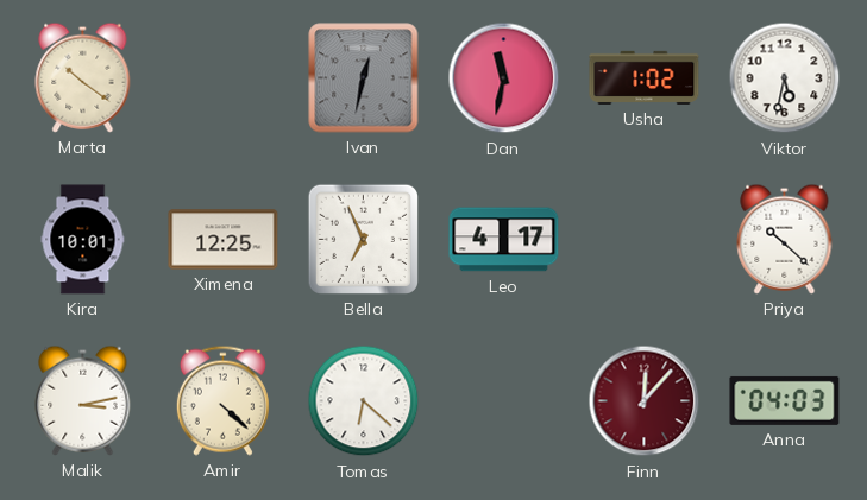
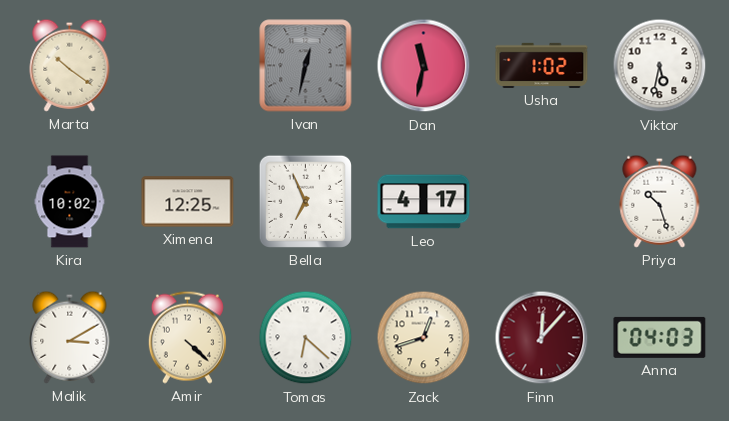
Kira: 10:01 -> 10:02 (70, 202)
Priya: 10:22 -> 10:27 (660, 201)
Malik: 3:13 -> 3:10 (70, 337)
Zack: none -> 12:42 (424, 338)
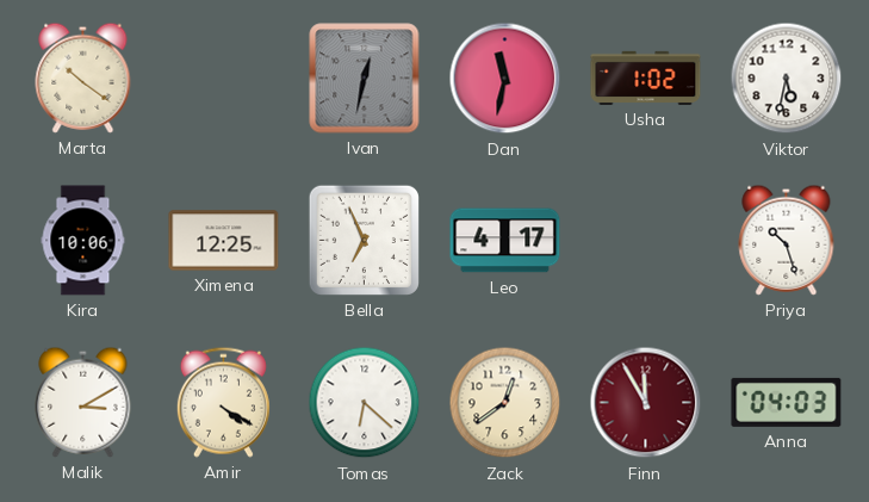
Kira: 10:02 -> 10:06 (83, 241)
Amir: 4:22 -> 4:20 (223, 402)
Zack: 12:42 -> 12:39 (505, 403)
Finn: 12:07 -> 11:55 (646, 403)
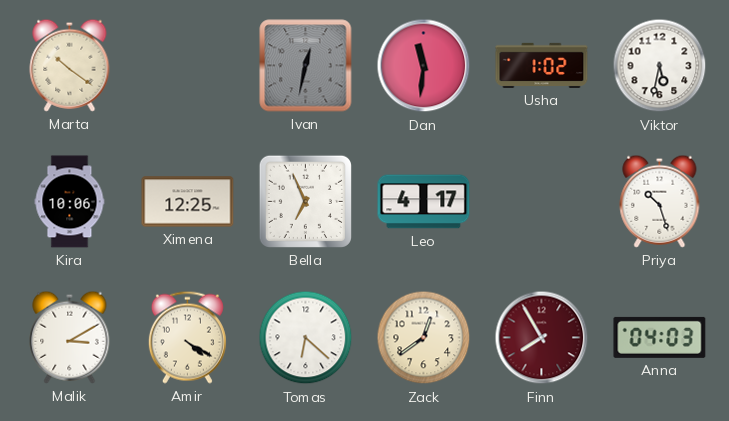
Dan: 11:32 -> 11:31 (424, 66)
Finn: 11:55 -> 7:55 (542, 338)
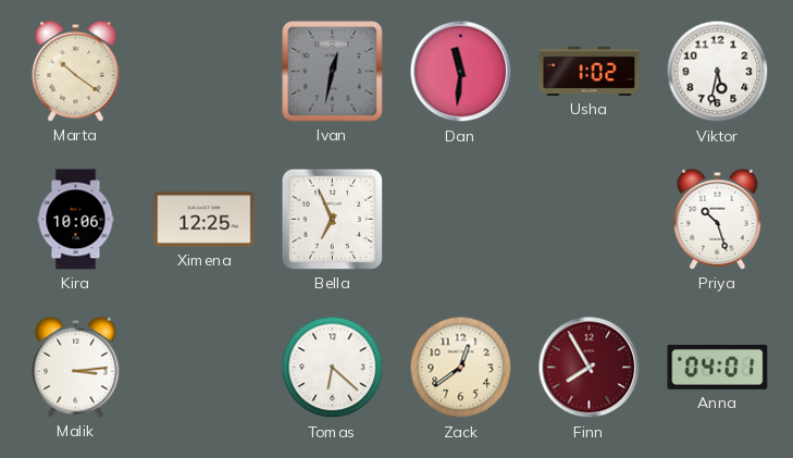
Leo: 4:17 -> none (424, 202)
Malik: 3:10 -> 3:14 (76, 367)
Amir: 4:20 -> none (187, 337)
Anna: 04:03 -> 04:01 (718, 367)
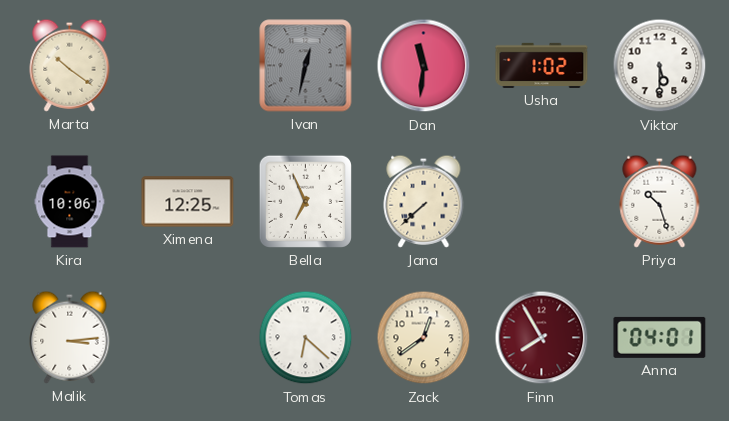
Viktor: 5:32 -> 5:30 (660, 66)
Jana: none -> 7:38 (424, 201)
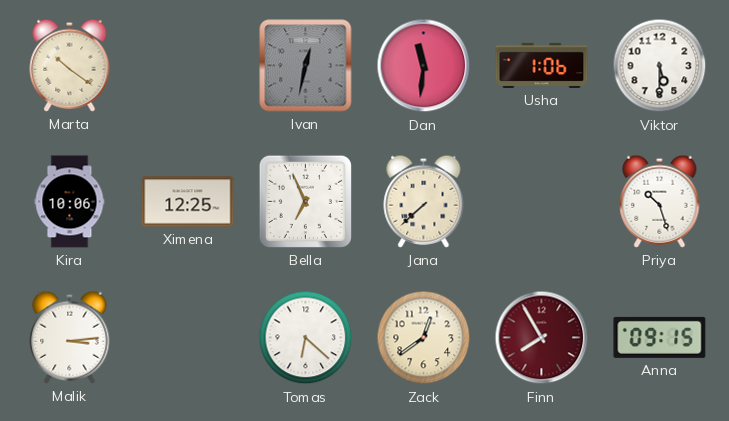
Usha: 1:02 -> 1:06 (542, 65)
Anna: 04:01 -> 09:15 (660, 337)
